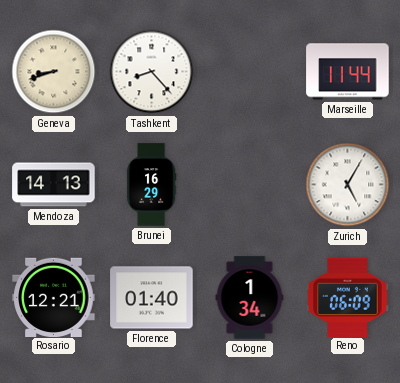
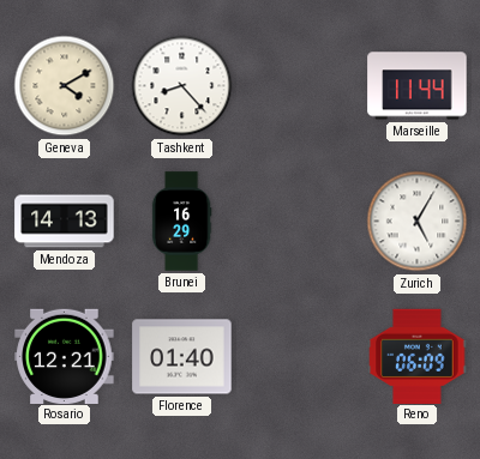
Geneva: 8:42 -> 4:10 (65, 86)
Cologne: 1:34 -> none (250, 298)
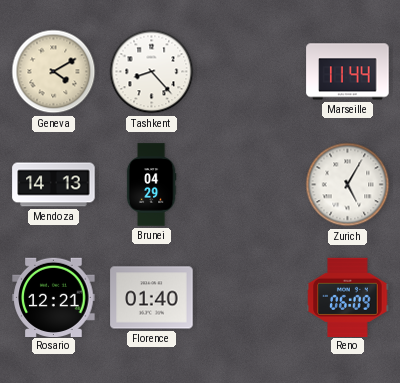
Brunei: 16:29 -> 04:29 (151, 185)
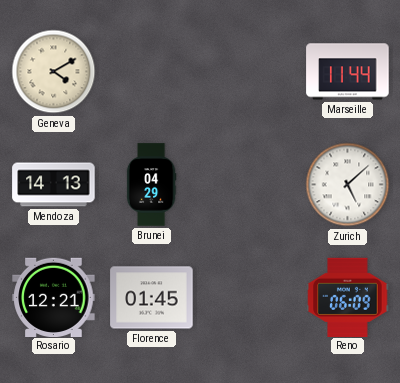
Tashkent: 8:23 -> none (152, 72)
Zurich: 5:05 -> 5:08 (348, 185)
Florence: 01:40 -> 01:45 (152, 298)
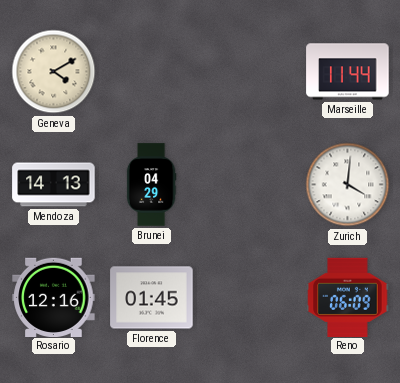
Zurich: 5:08 -> 4:01 (348, 185)
Rosario: 12:21 -> 12:16 (54, 297)
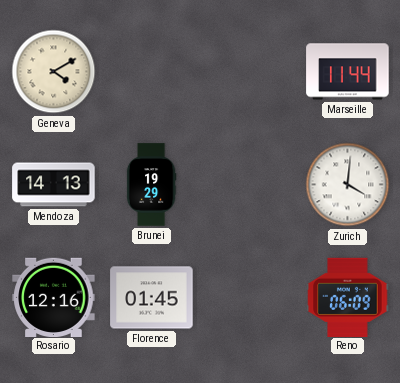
Brunei: 04:29 -> 19:29 (151, 185)
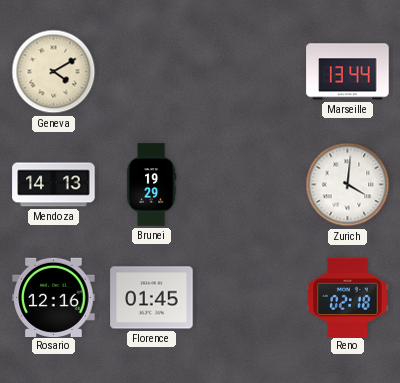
Marseille: 11:44 -> 13:44 (348, 72)
Reno: 06:09 -> 02:18 (348, 297)
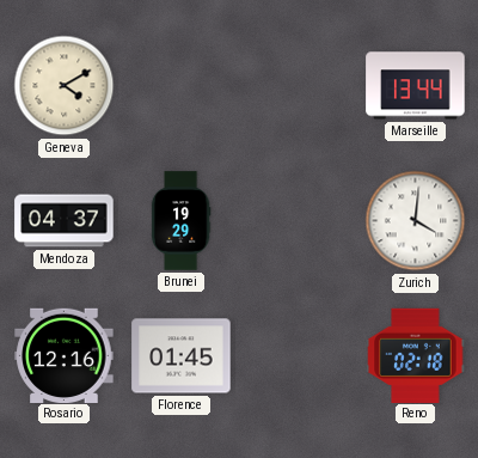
Mendoza: 14:13 -> 04:37 (65, 221)
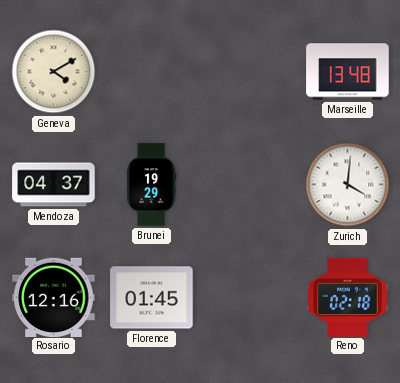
Marseille: 13:44 -> 13:48 (348, 72)
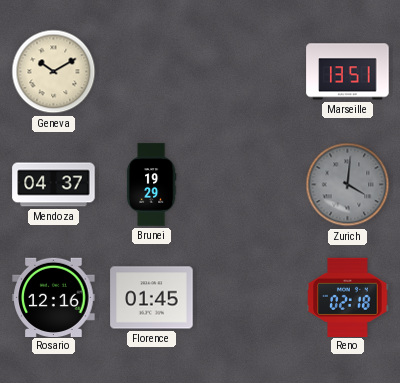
Geneva: 4:10 -> 10:10 (54, 72)
Marseille: 13:48 -> 13:51 (348, 72)
Zurich dial: white -> grey (348, 185)
